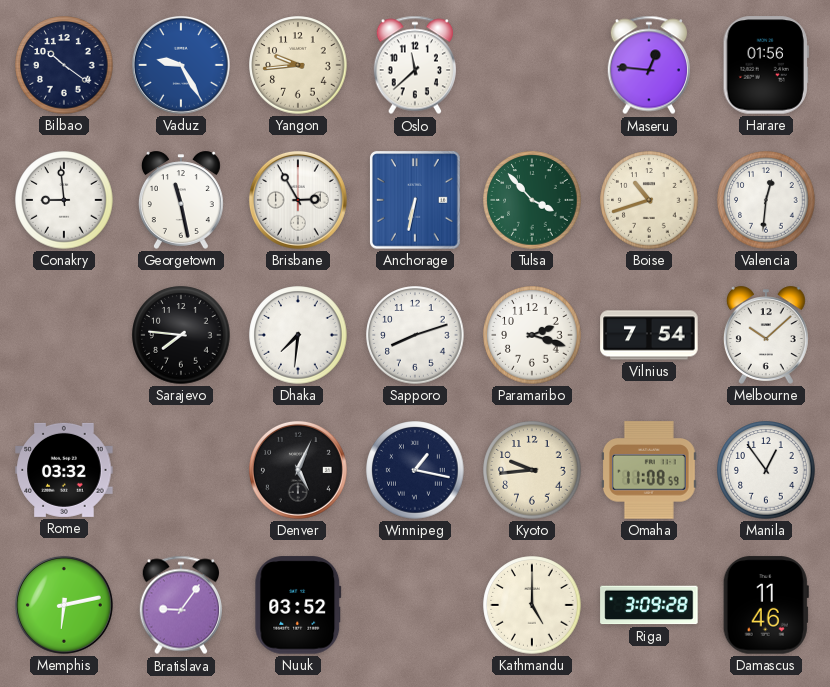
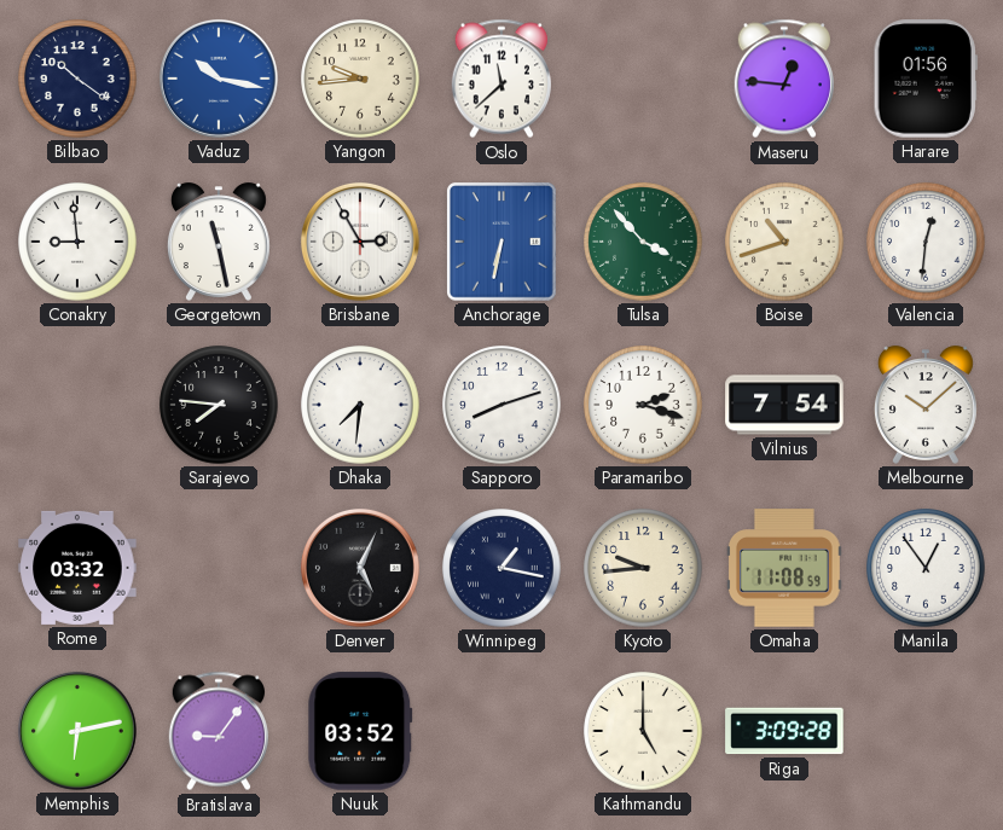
Vaduz: 9:25 -> 10:17 (219, 79)
Damascus: 11:46 -> none (766, 605)
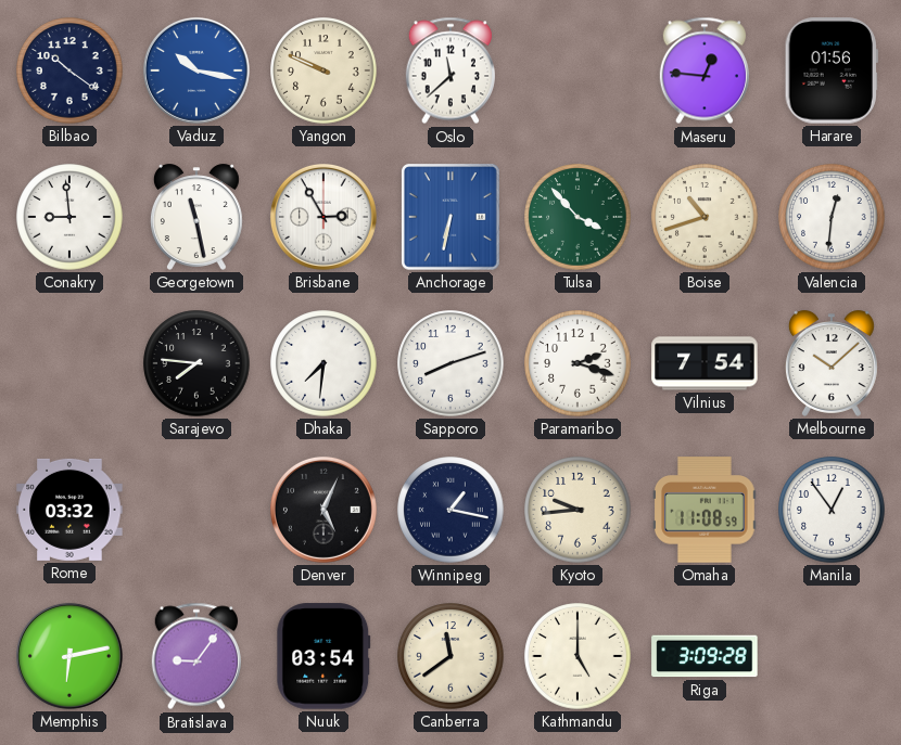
Yangon: 9:44 -> 9:49 (323, 70)
Nuuk: 03:52 -> 03:54 (323, 656)
Canberra: none -> 11:39 (451, 656)
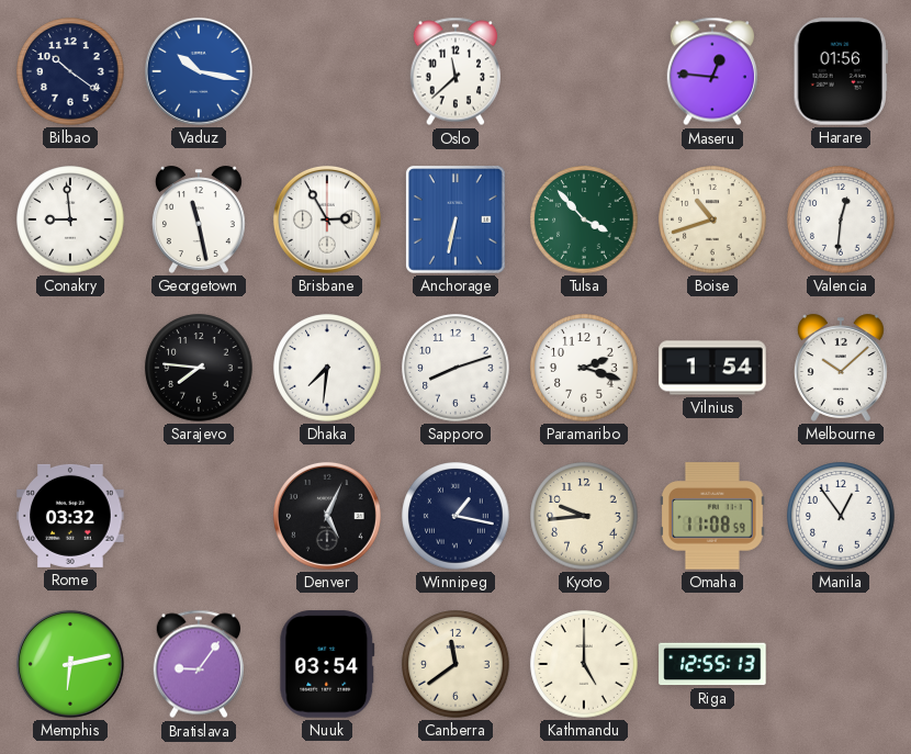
Yangon: 9:49 -> none (323, 70)
Vilnius: 7:54 -> 1:54 (712, 368)
Riga: 3:09 -> 12:55 (712, 664)
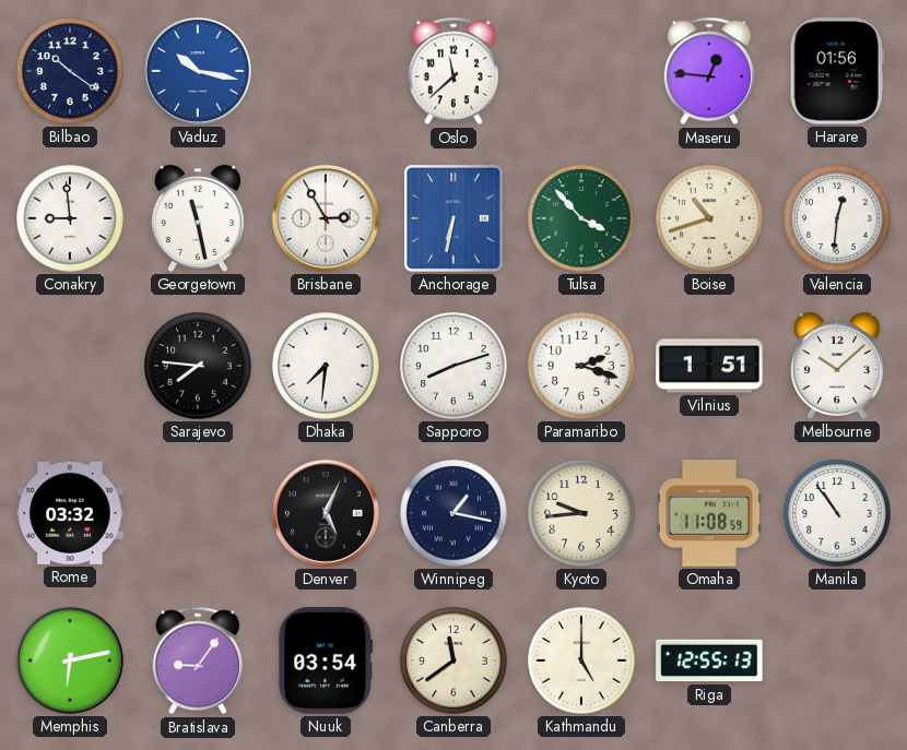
Vilnius: 1:54 -> 1:51 (709, 366)
Manila: 12:54 -> 10:54 (837, 513)
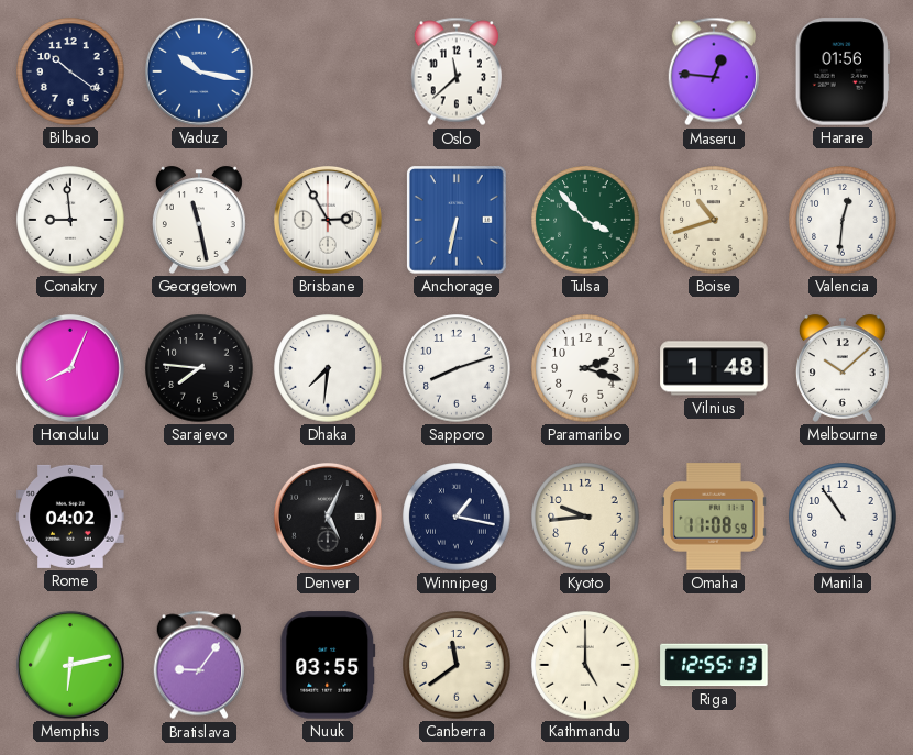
Honolulu: none -> 8:04 (70, 368)
Vilnius: 1:51 -> 1:48 (714, 368)
Rome: 03:32 -> 04:02 (70, 517)
Nuuk: 03:54 -> 03:55 (328, 665)
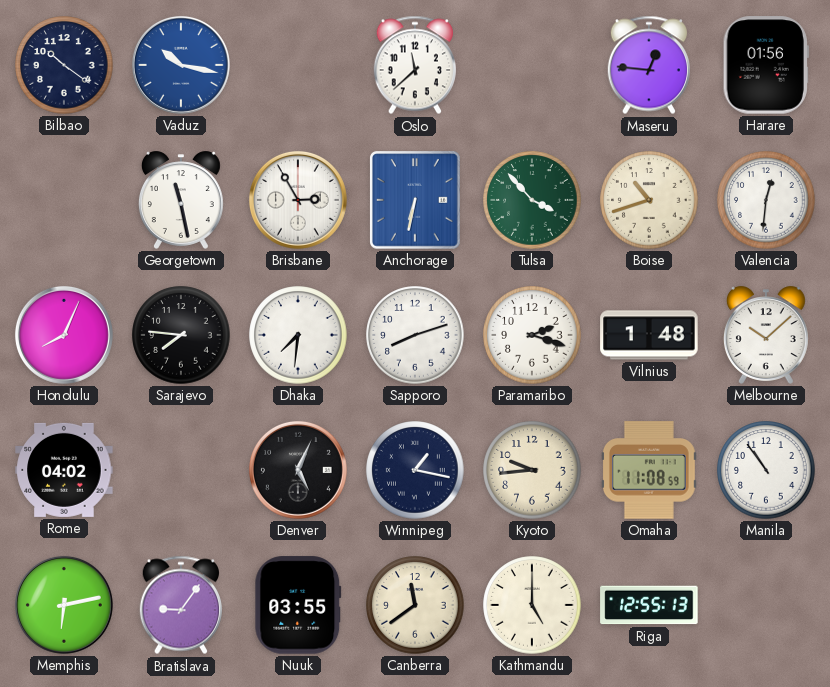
Conakry: 8:59 -> none (70, 220)
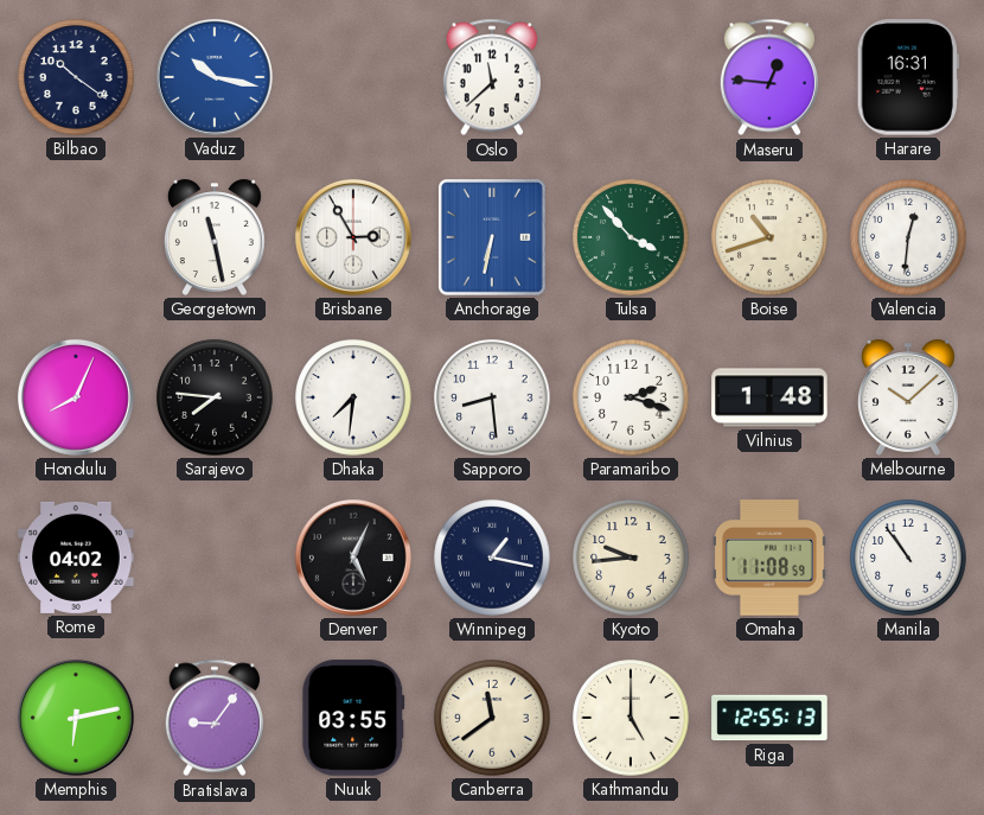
Harare: 01:56 -> 16:31 (908, 77)
Sapporo: 8:12 -> 8:29 (492, 397)
